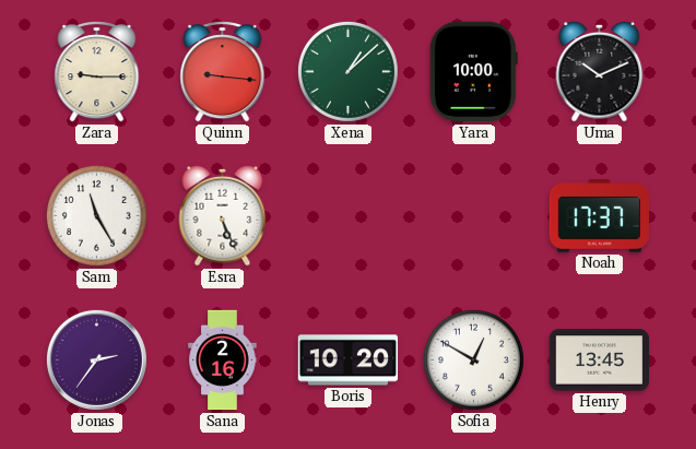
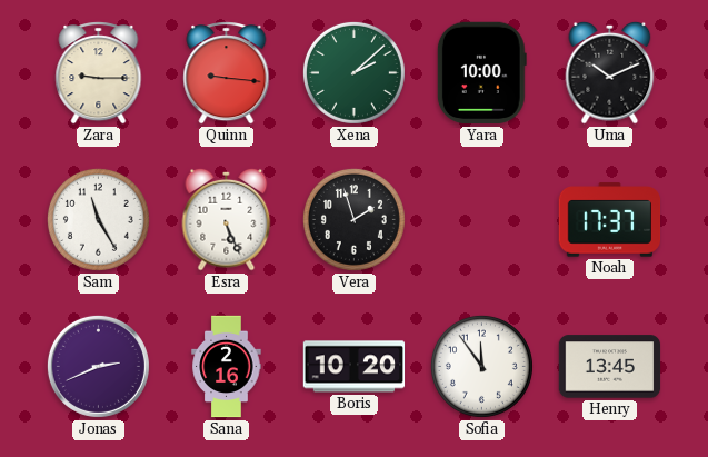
Xena: 1:08 -> 2:08 (353, 72)
Vera: none -> 1:57 (353, 219)
Jonas: 2:36 -> 2:41 (98, 366)
Sofia: 12:50 -> 11:54 (481, 366)
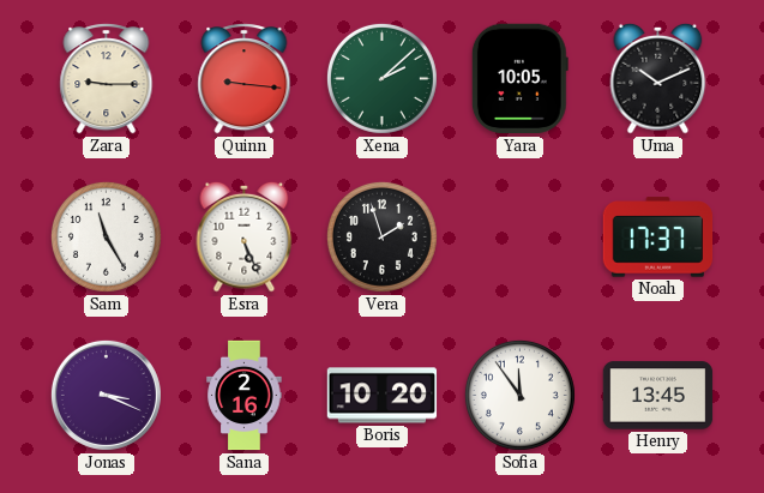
Yara: 10:00 -> 10:05 (519, 79)
Jonas: 2:41 -> 3:19 (106, 395)
